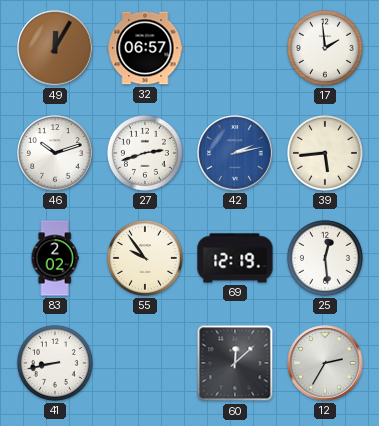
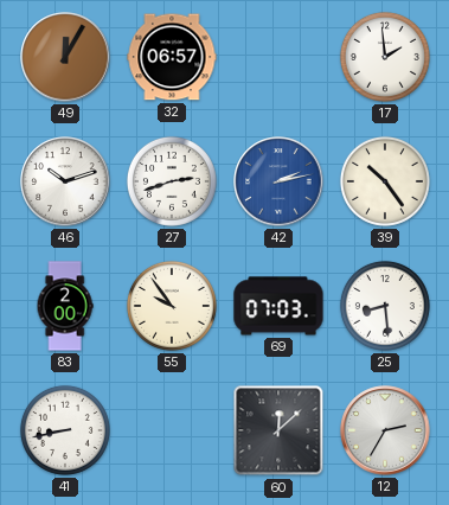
39: 5:44 -> 10:24 (385, 181)
83: 2:02 -> 2:00 (65, 306)
69: 12:19 -> 07:03 (278, 306)
25: 12:29 -> 8:29 (385, 306)
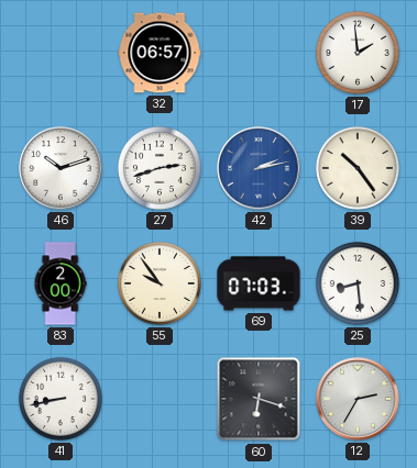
49: 12:05 -> none (65, 57)
60: 12:08 -> 6:18 (259, 399)
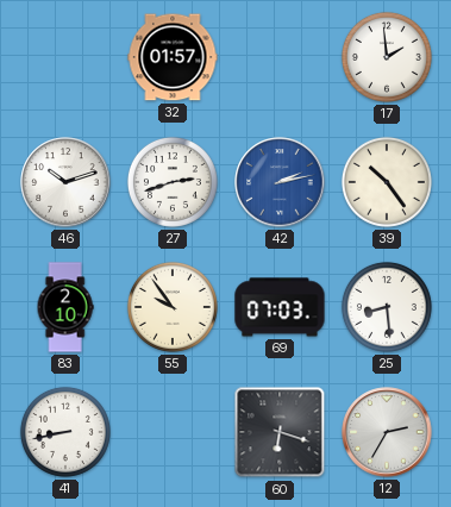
32: 06:57 -> 01:57 (173, 57)
83: 2:00 -> 2:10 (65, 307)
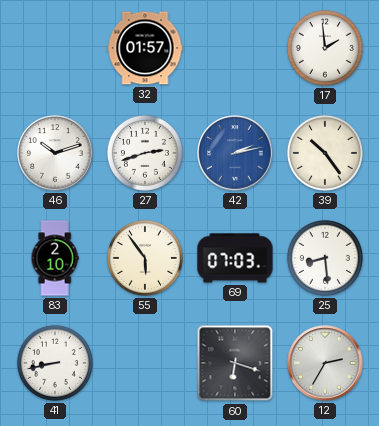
55: 9:54 -> 5:54 (145, 258)
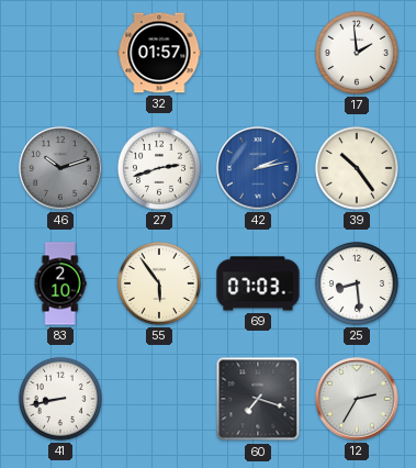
46 dial: white -> grey (60, 168)
60: 6:18 -> 7:18 (258, 399)
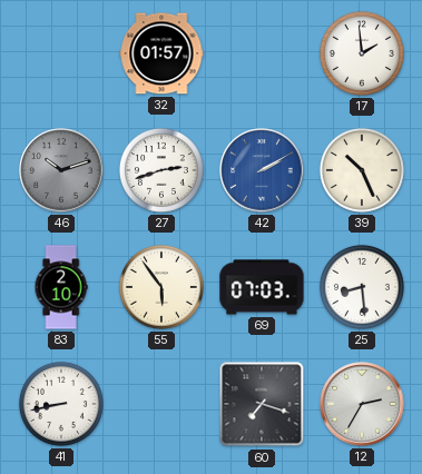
42: 2:13 -> 2:10 (262, 170)
39: 10:24 -> 10:26 (362, 170)
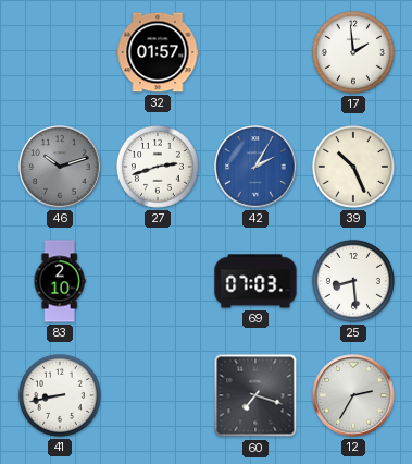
42: 2:10 -> 2:05 (255, 167)
55: 5:54 -> none (161, 287)
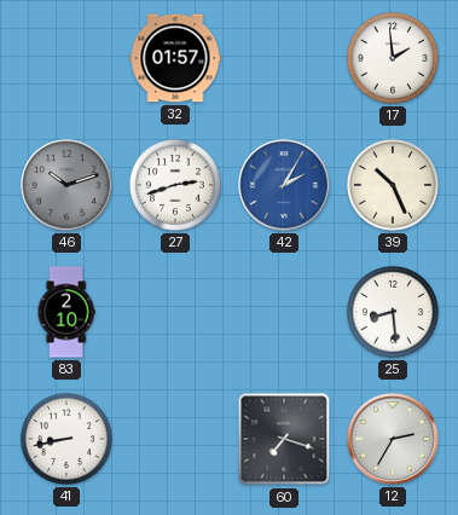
69: 07:03 -> none (255, 281)
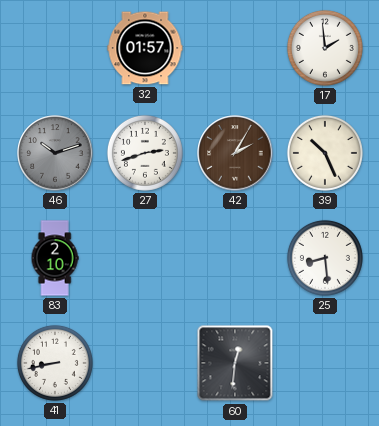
42 dial: blue -> brown (235, 153)
60: 7:18 -> 12:31 (235, 363)
12: 2:35 -> none (393, 439)
